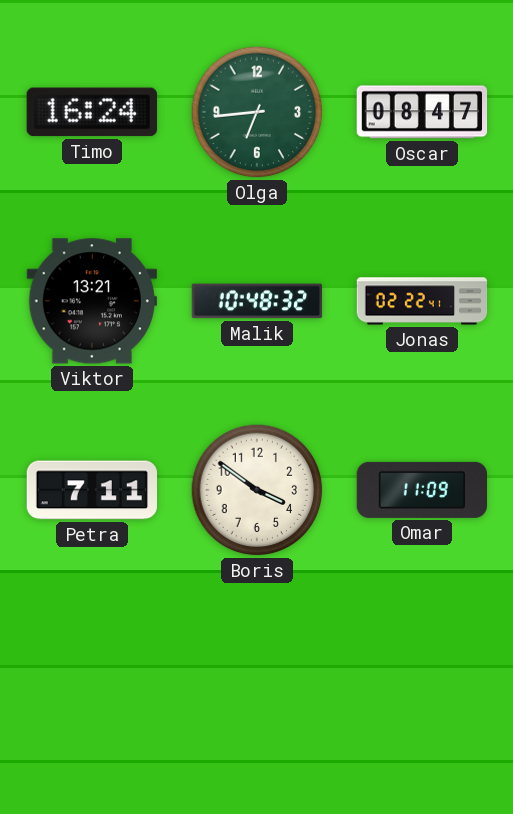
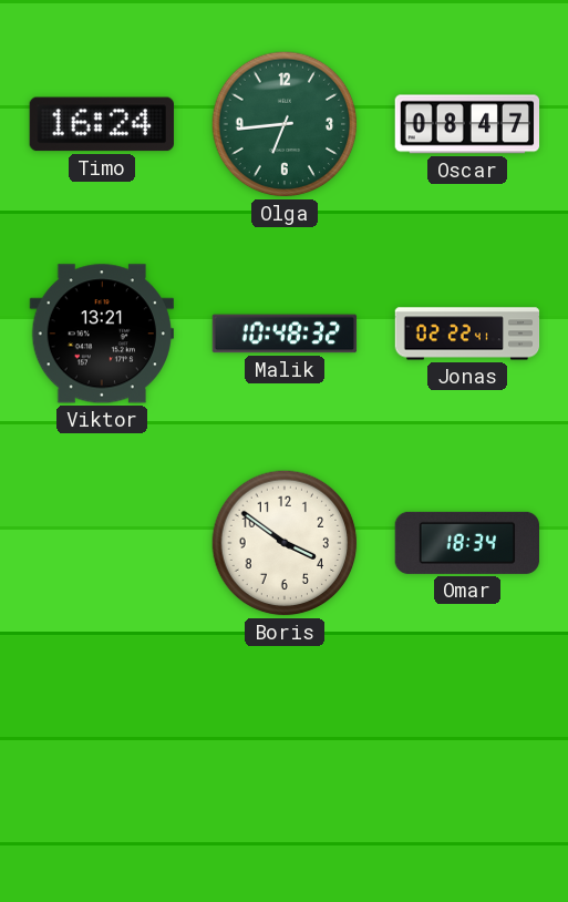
Petra: 7:11 -> none (91, 490)
Omar: 11:09 -> 18:34 (466, 543)
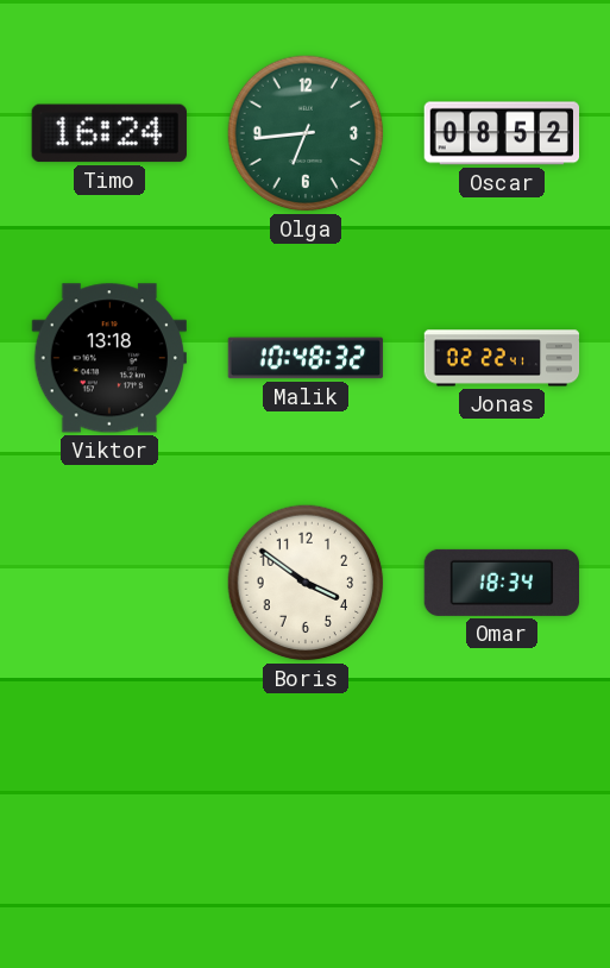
Oscar: 08:47 -> 08:52 (502, 133)
Viktor: 13:21 -> 13:18 (108, 358)
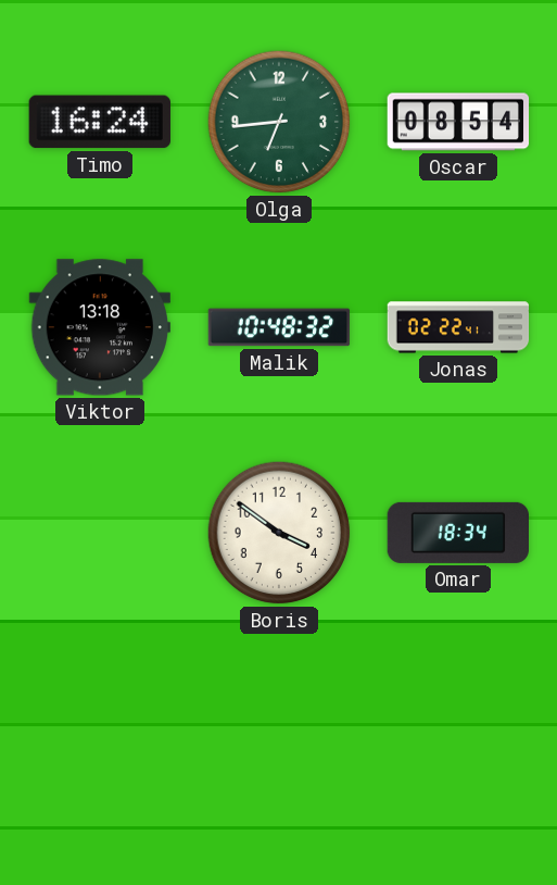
Oscar: 08:52 -> 08:54 (458, 122)
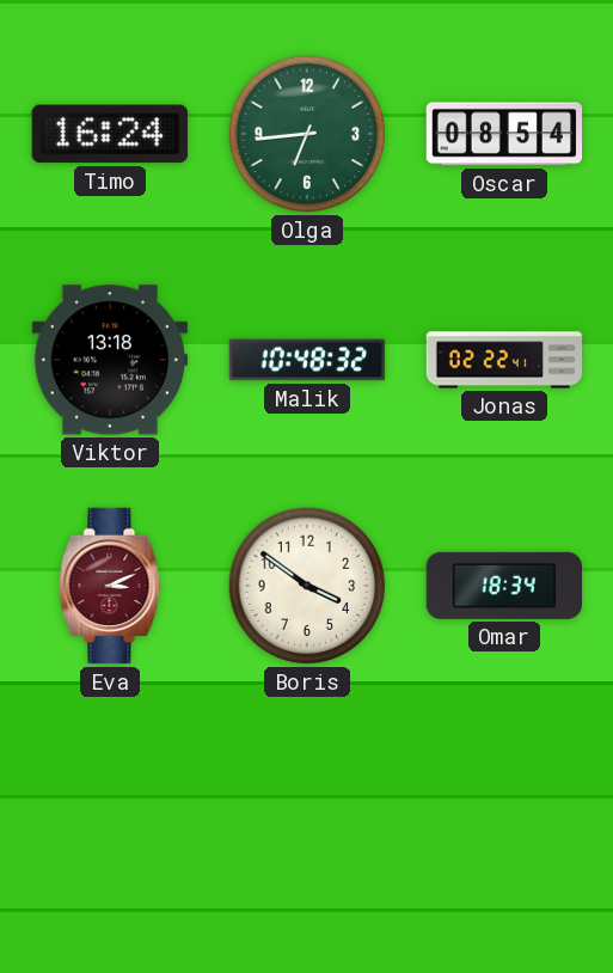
Eva: none -> 3:11 (110, 586)
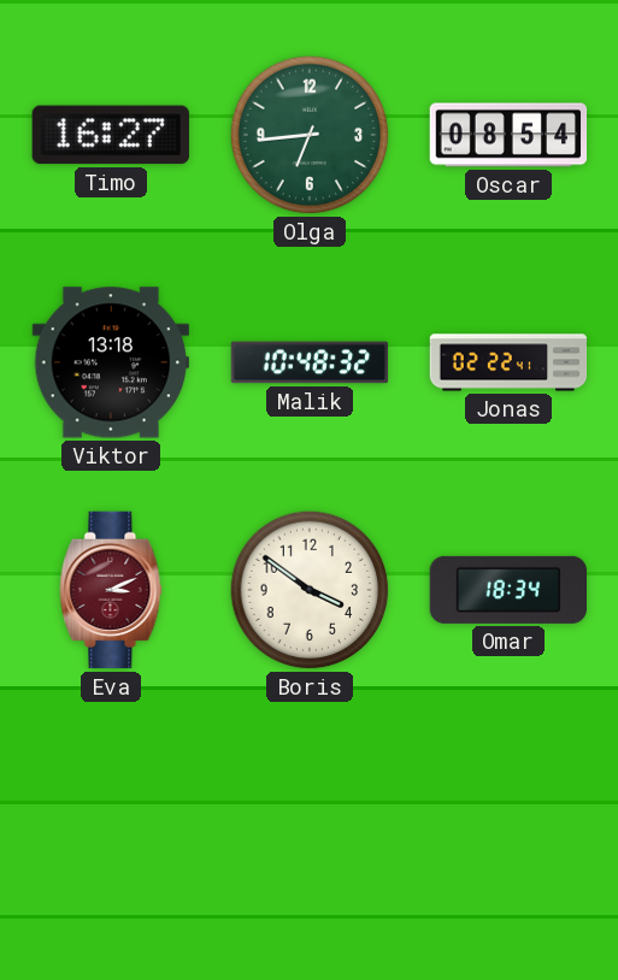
Timo: 16:24 -> 16:27 (111, 135)
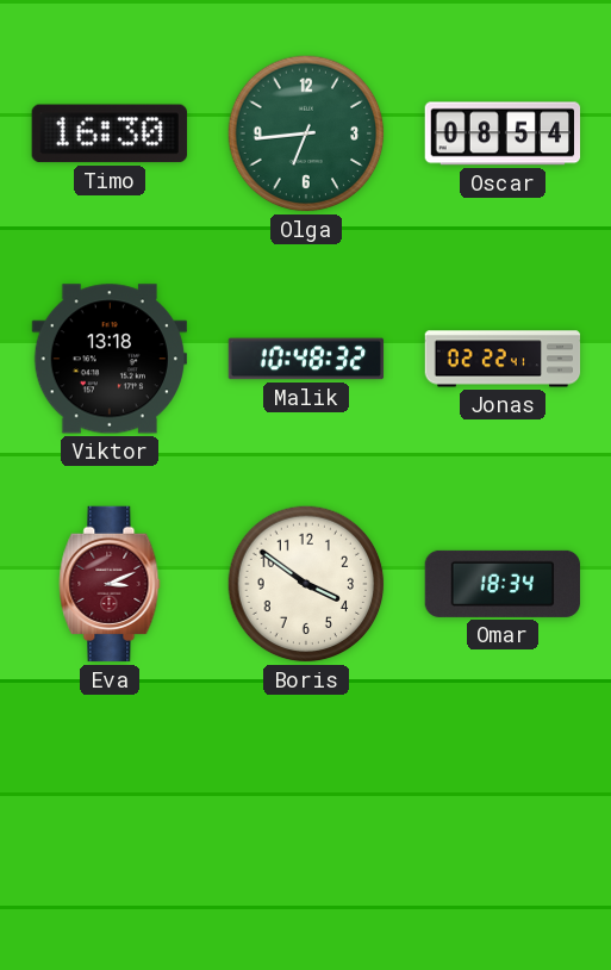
Timo: 16:27 -> 16:30 (110, 133)
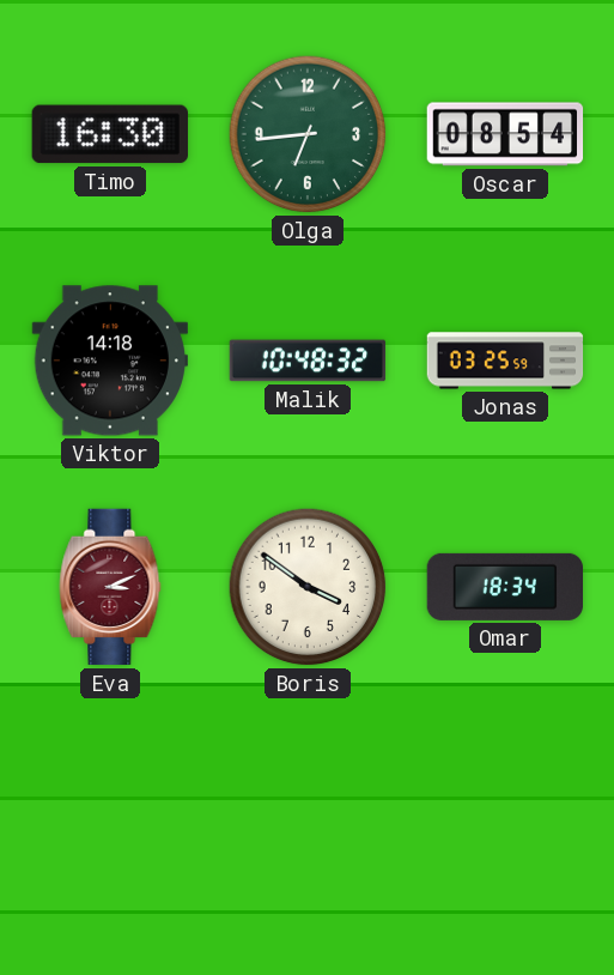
Viktor: 13:18 -> 14:18 (109, 361)
Jonas: 02:22 -> 03:25 (505, 361)
